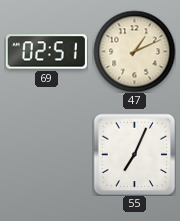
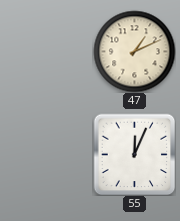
69: 02:51 -> none (46, 52)
55: 7:04 -> 12:04 (134, 154)
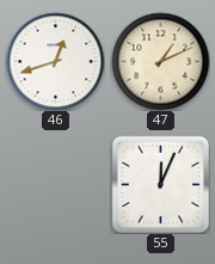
46: none -> 12:42 (55, 61)
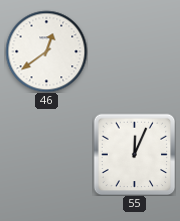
46: 12:42 -> 12:39 (46, 51)
47: 1:11 -> none (160, 61)
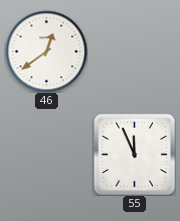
55: 12:04 -> 11:56 (134, 154)
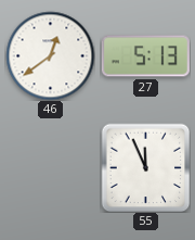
27: none -> 5:13 (145, 56)
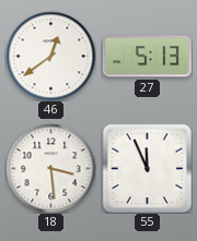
18: none -> 3:29 (50, 168)
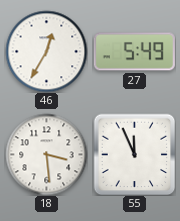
46: 12:39 -> 12:35 (46, 51)
27: 5:13 -> 5:49 (134, 52)
